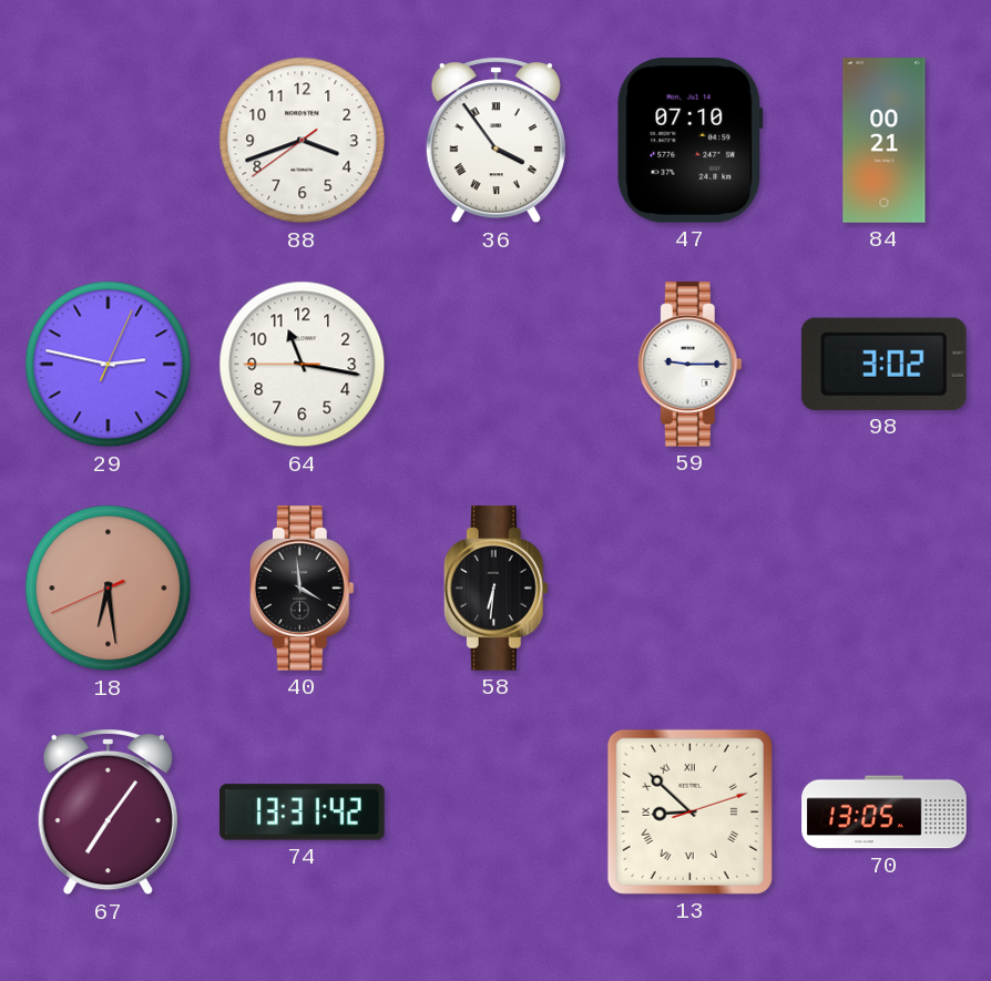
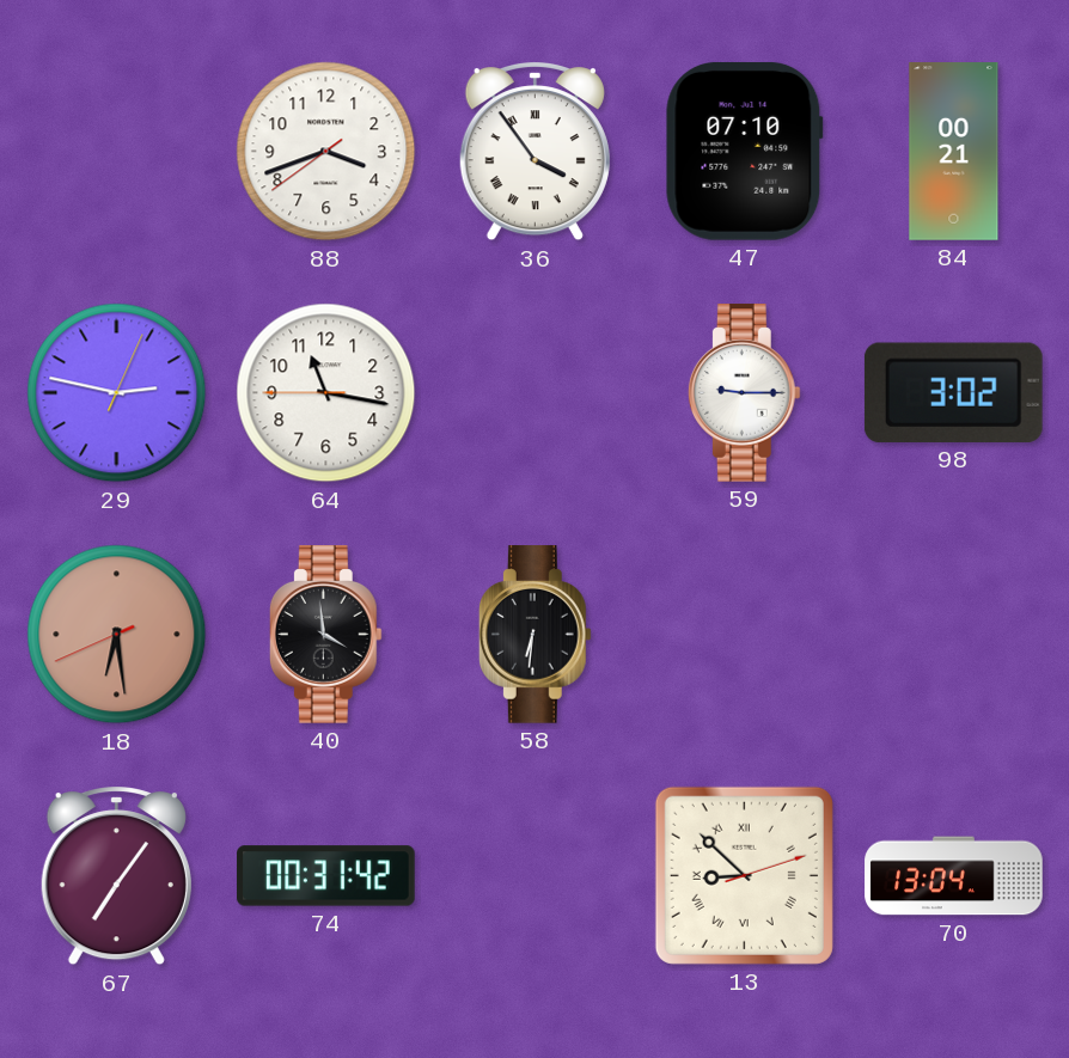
74: 13:31 -> 00:31 (326, 876)
70: 13:05 -> 13:04 (954, 876)
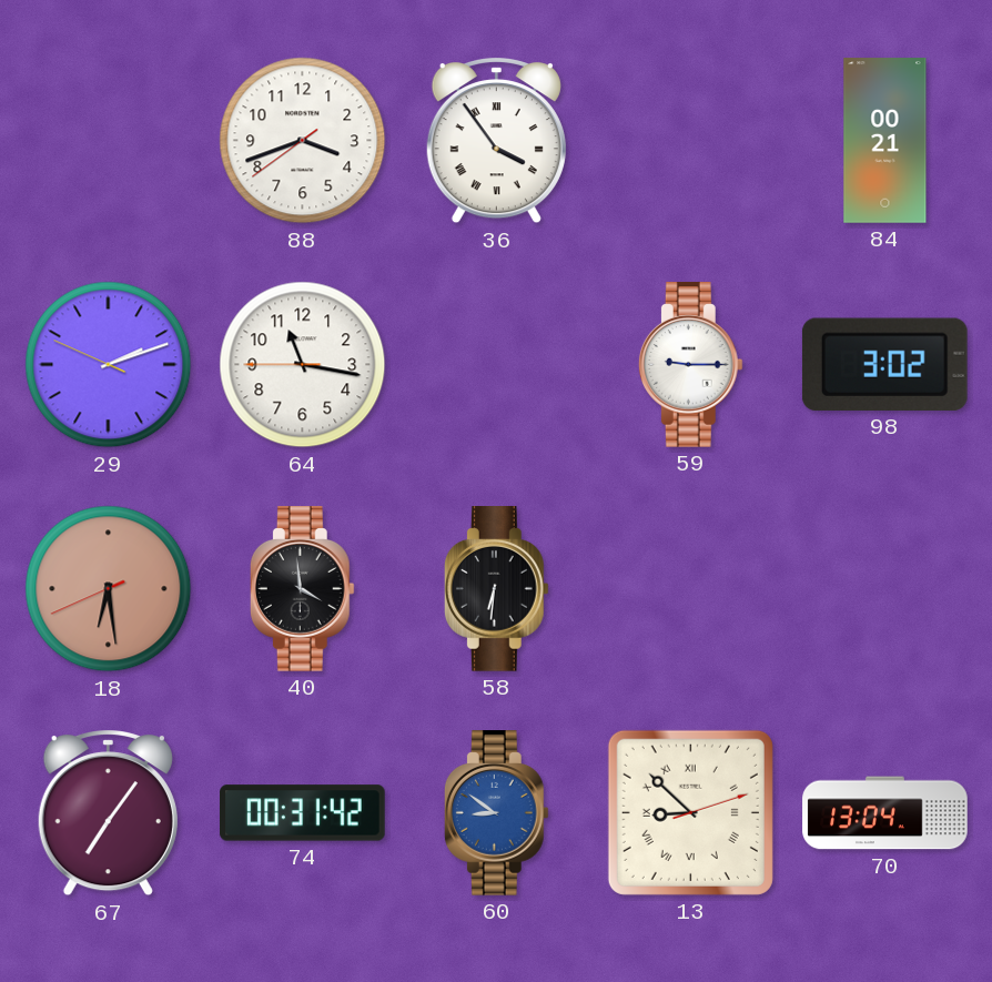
47: 07:10 -> none (744, 151)
29: 2:47 -> 2:11 (109, 365)
60: none -> 8:51 (496, 813)
